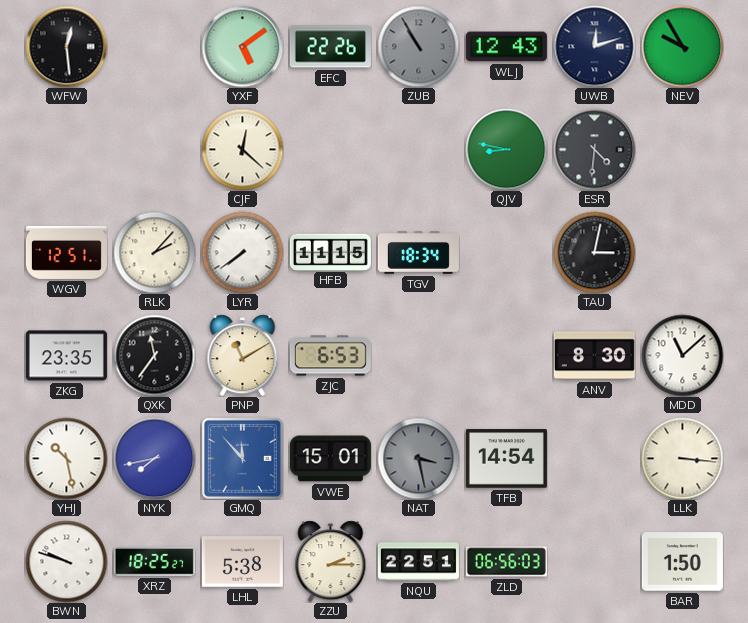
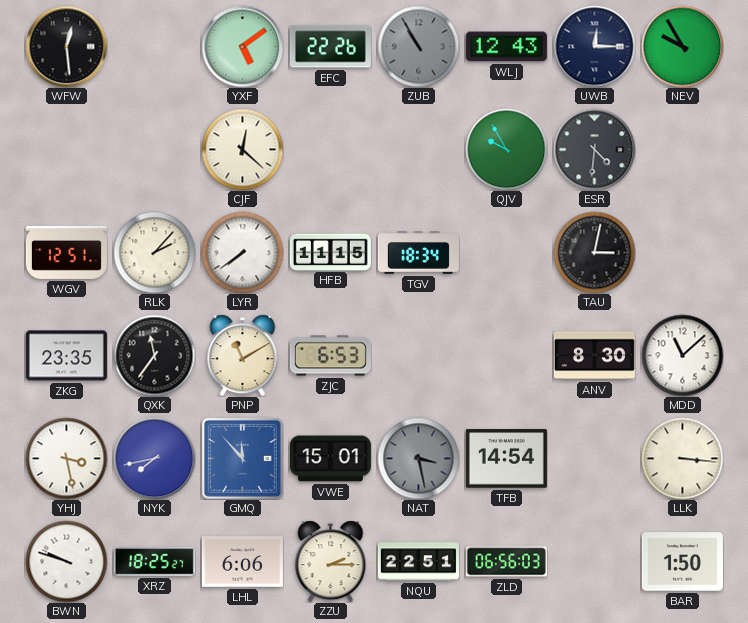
UWB: 12:12 -> 12:15 (594, 46)
QJV: 8:47 -> 9:55 (506, 149)
YHJ: 10:28 -> 3:28 (66, 458)
LHL: 5:38 -> 6:06 (242, 562)
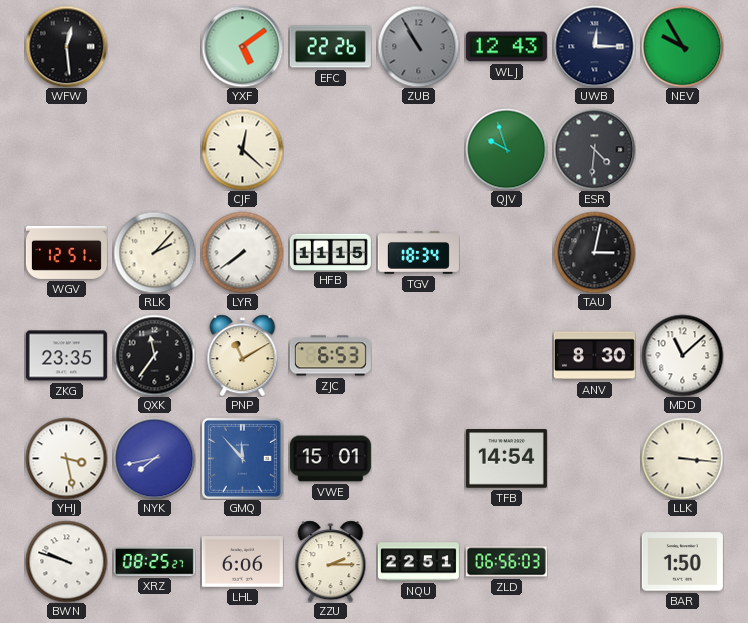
QJV: 9:55 -> 9:57 (506, 149)
NAT: 3:28 -> none (418, 458)
XRZ: 18:25 -> 08:25 (154, 562)
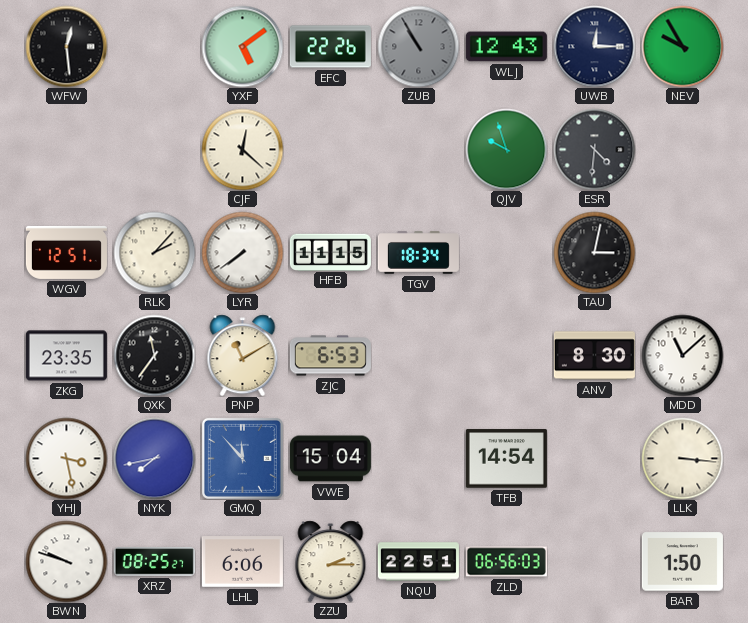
VWE: 15:01 -> 15:04 (330, 459)
